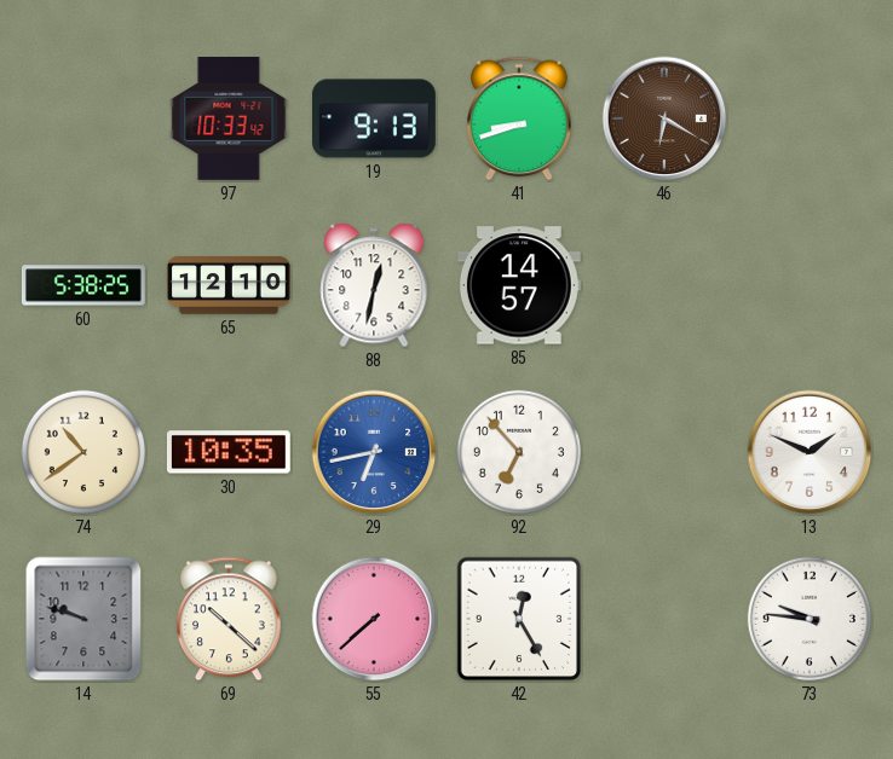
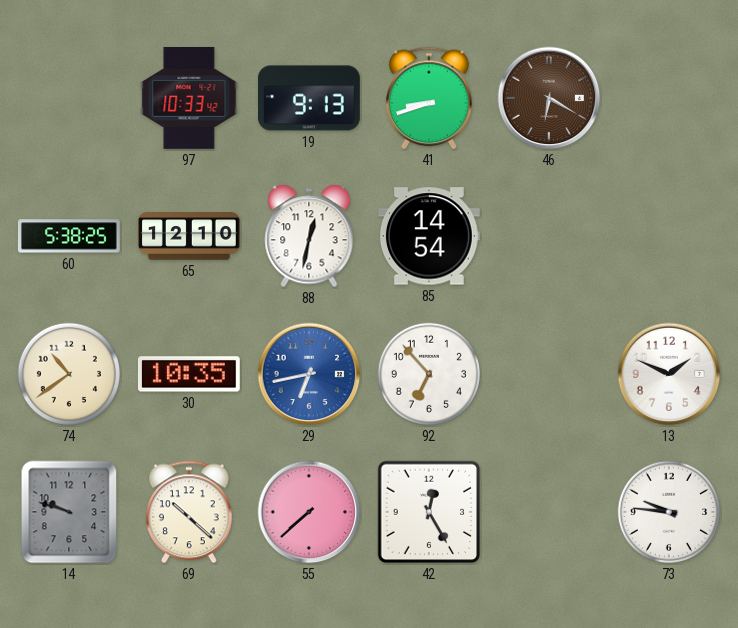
85: 14:57 -> 14:54 (429, 236)
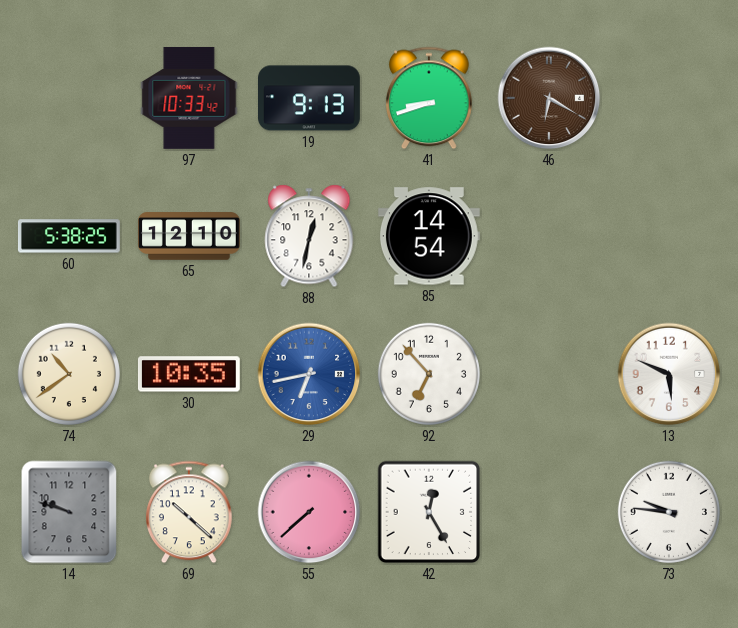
13: 1:49 -> 5:49 (669, 374)
